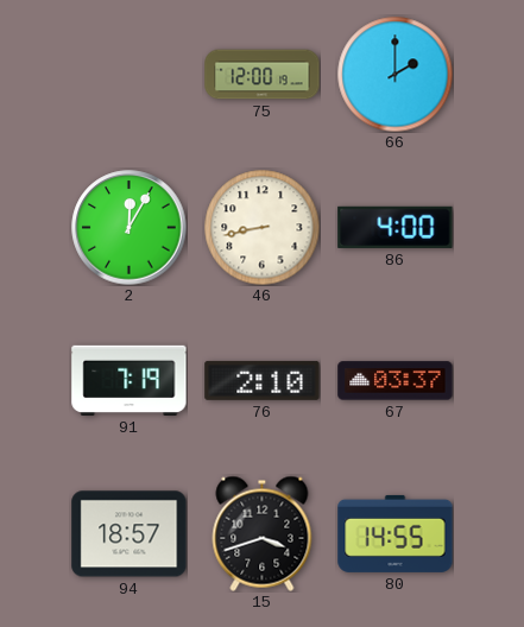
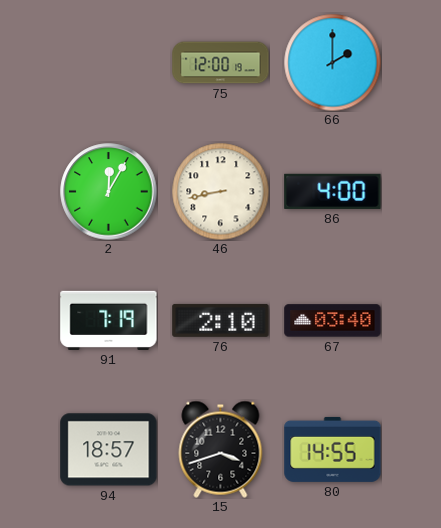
67: 03:37 -> 03:40 (333, 321)
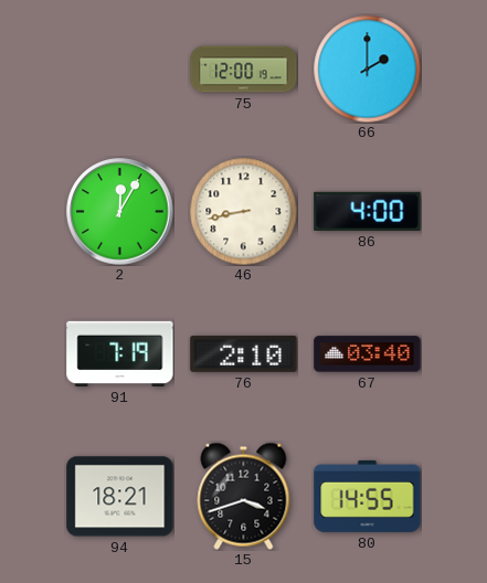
94: 18:57 -> 18:21 (120, 497)
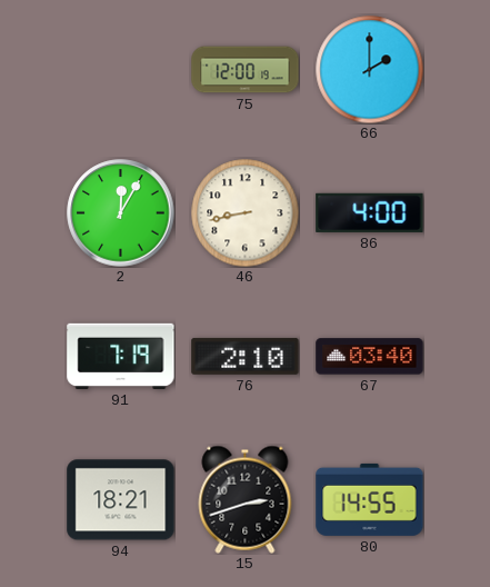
15: 3:42 -> 2:42 (246, 499)
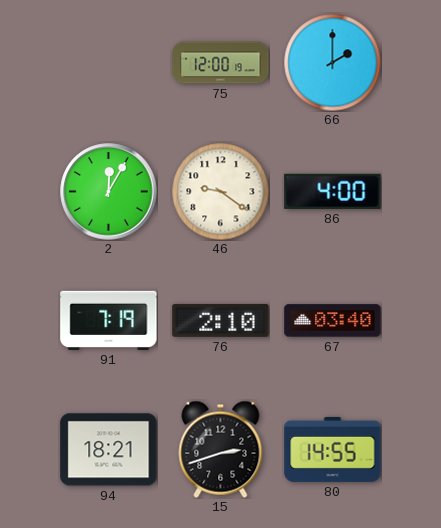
46: 8:43 -> 9:21 (220, 191)
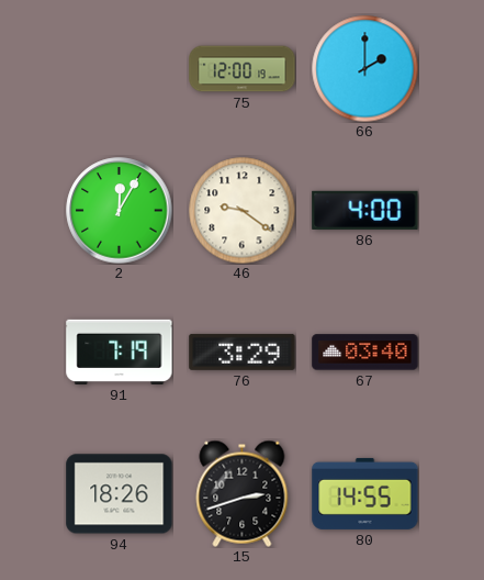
76: 2:10 -> 3:29 (243, 352)
94: 18:21 -> 18:26 (120, 494)
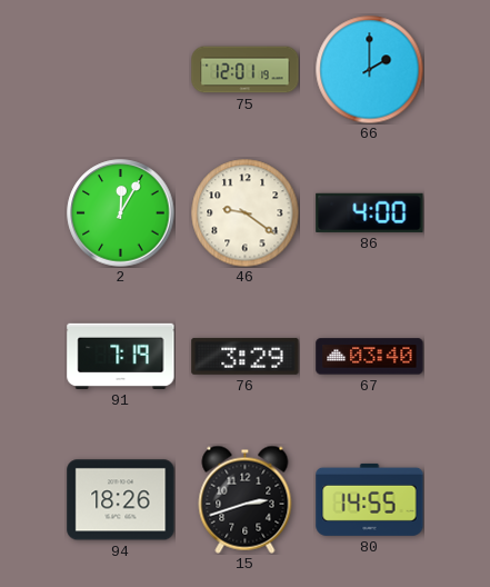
75: 12:00 -> 12:01 (246, 70)
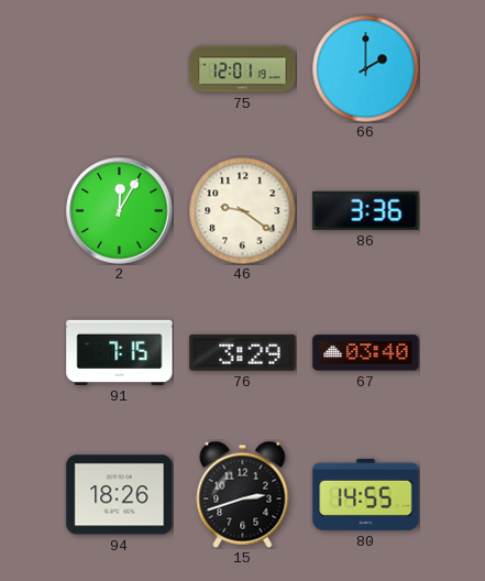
86: 4:00 -> 3:36 (366, 210)
91: 7:19 -> 7:15 (120, 352)
